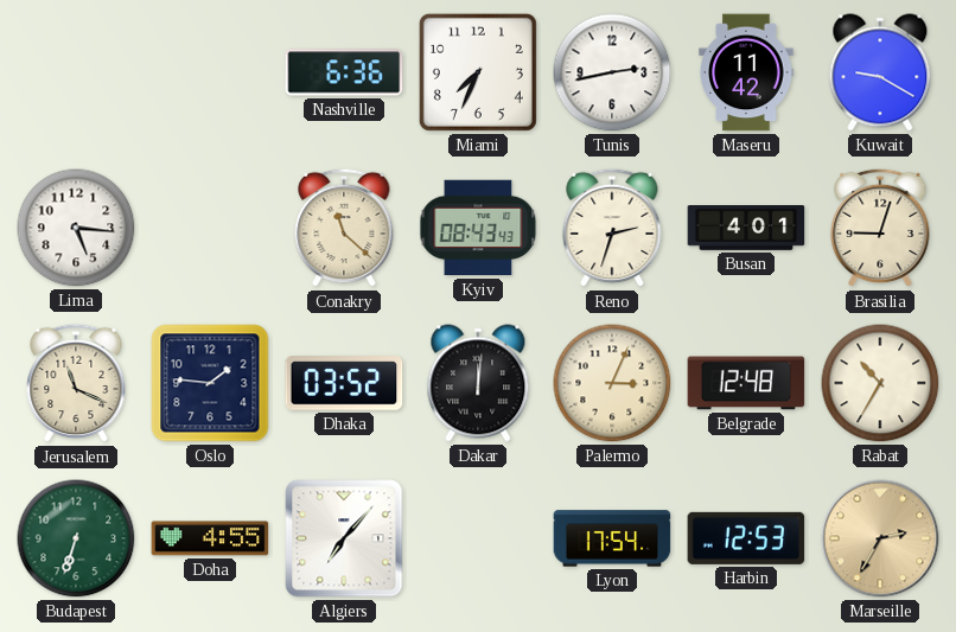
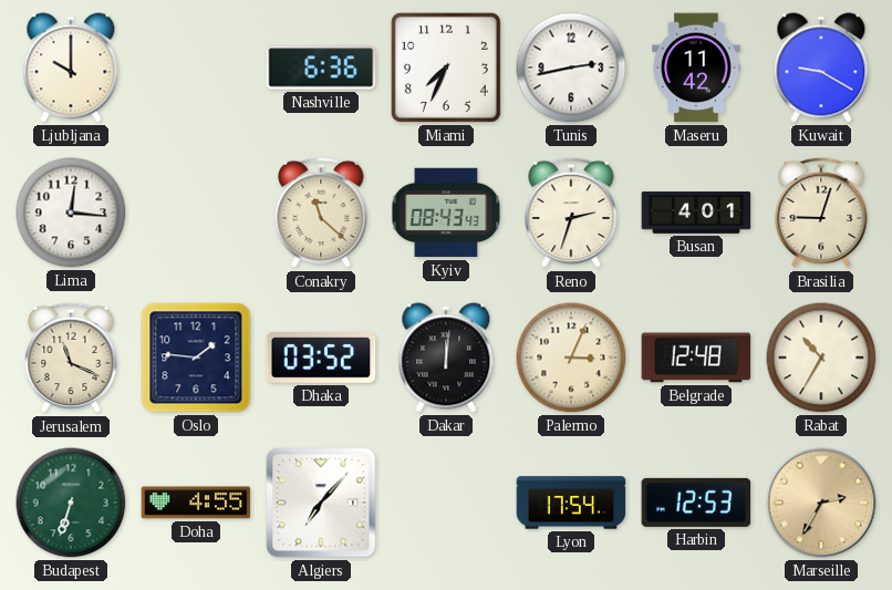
Ljubljana: none -> 10:00 (71, 68)
Lima: 5:16 -> 12:16 (71, 213)
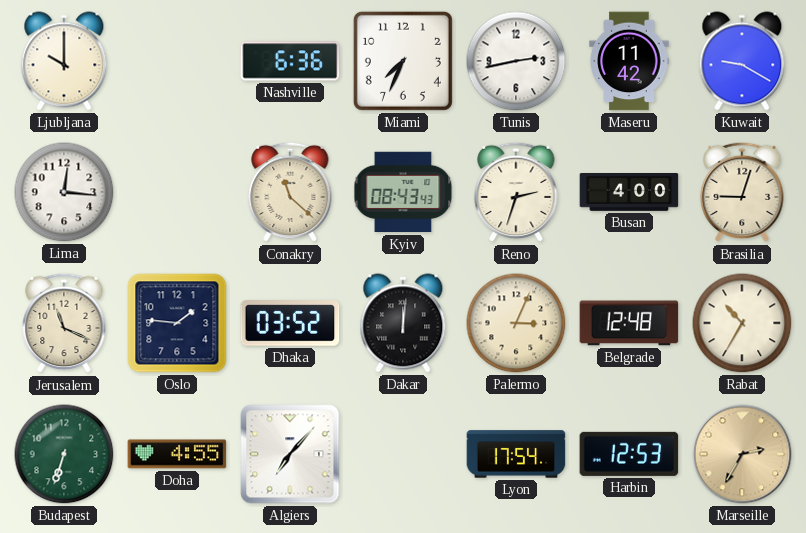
Busan: 4:01 -> 4:00 (629, 193)
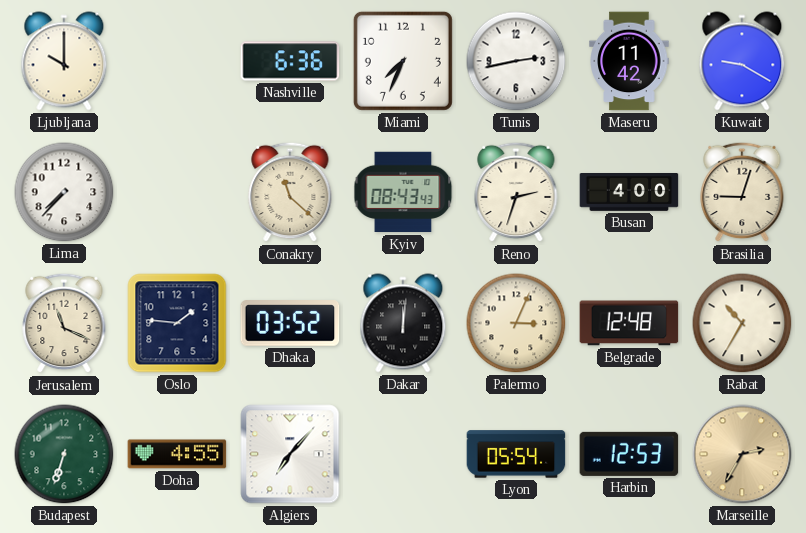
Lima: 12:16 -> 7:37 (64, 192)
Lyon: 17:54 -> 05:54 (516, 454)
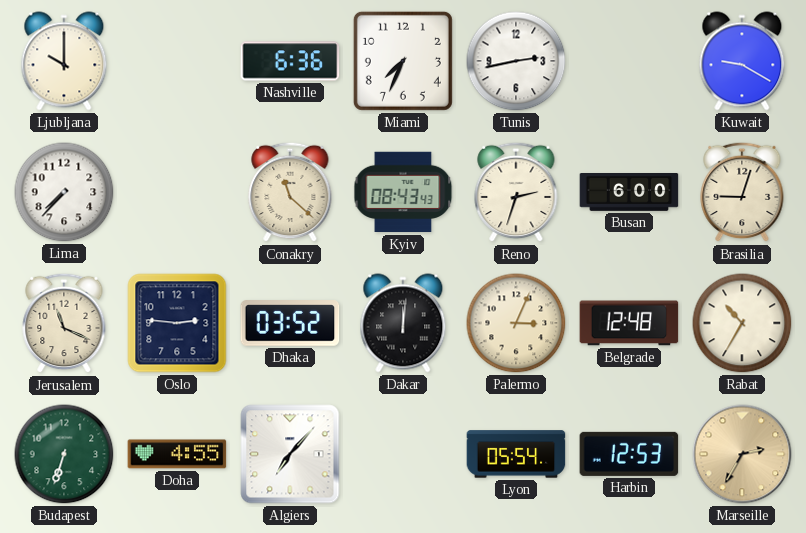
Maseru: 11:42 -> none (629, 61)
Busan: 4:00 -> 6:00 (629, 193)
Oslo: 1:46 -> 2:46 (177, 323)
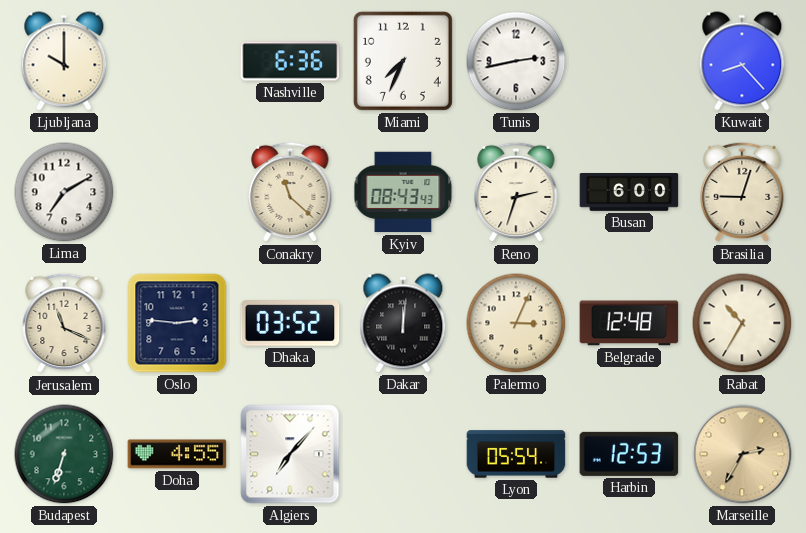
Kuwait: 9:20 -> 8:23 (742, 61)
Lima: 7:37 -> 7:10 (64, 192)
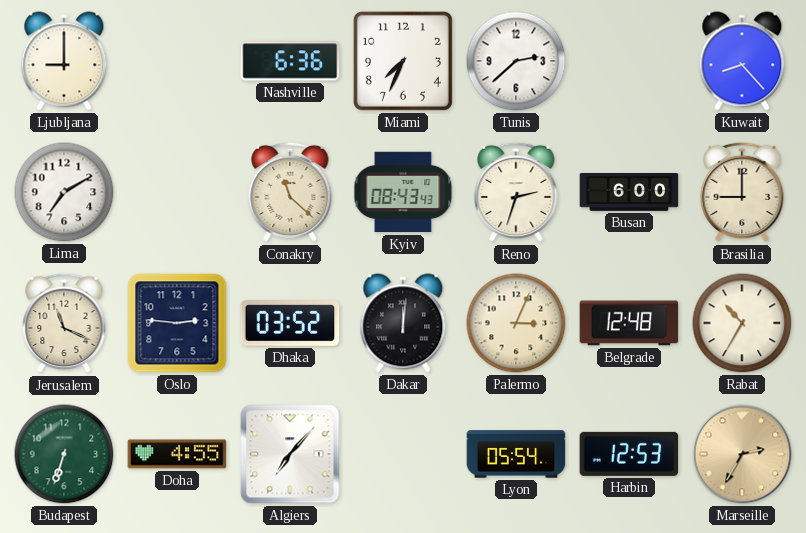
Ljubljana: 10:00 -> 9:00 (64, 61)
Tunis: 2:43 -> 2:38 (516, 61)
Brasilia: 9:03 -> 9:00 (742, 192)
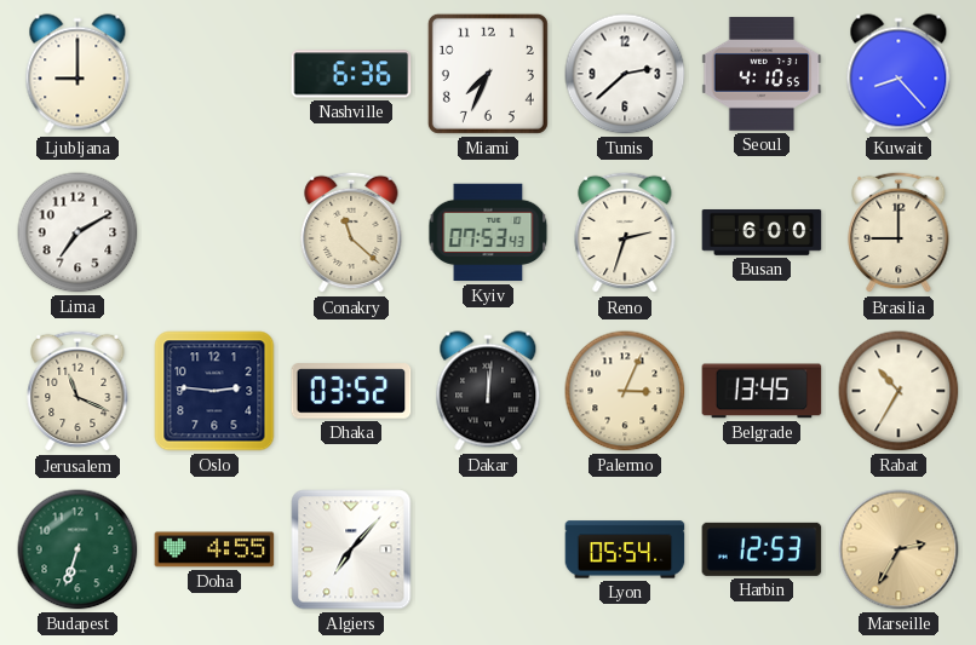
Seoul: none -> 4:10 (762, 75)
Kyiv: 08:43 -> 07:53 (488, 232)
Belgrade: 12:48 -> 13:45 (762, 391)
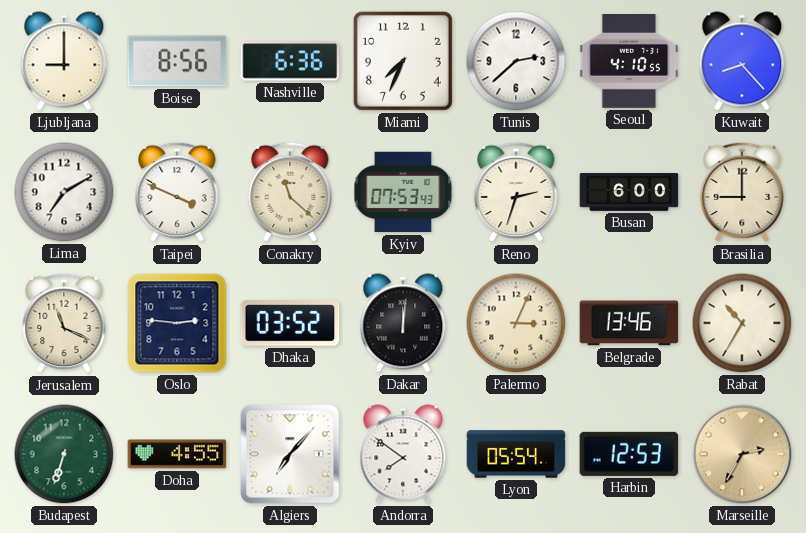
Boise: none -> 8:56 (177, 61)
Taipei: none -> 3:49 (177, 192)
Belgrade: 13:45 -> 13:46 (629, 323)
Andorra: none -> 7:51 (403, 454)
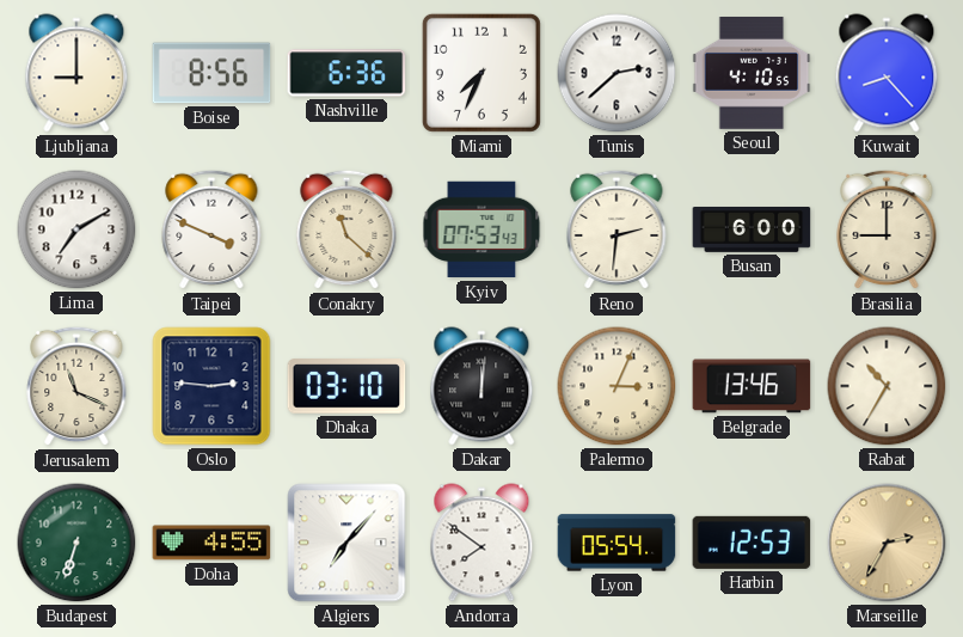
Reno: 2:33 -> 2:31 (617, 229)
Dhaka: 03:52 -> 03:10 (346, 386)
